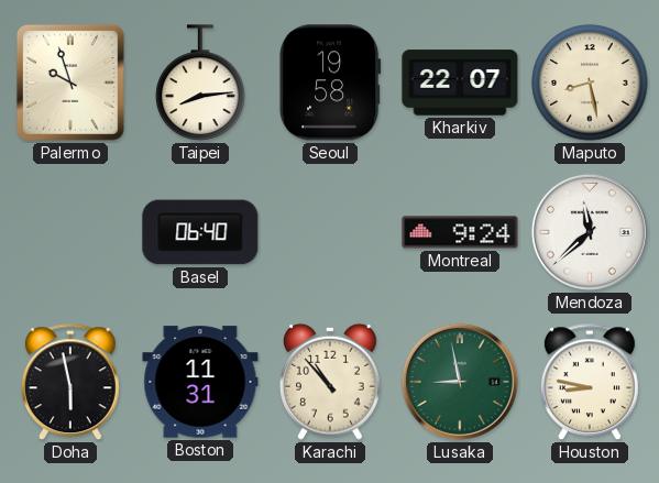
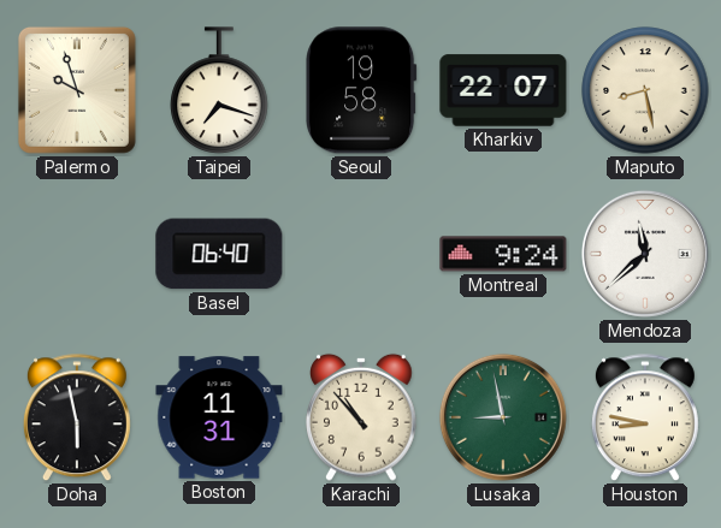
Taipei: 8:14 -> 7:18 (219, 90)
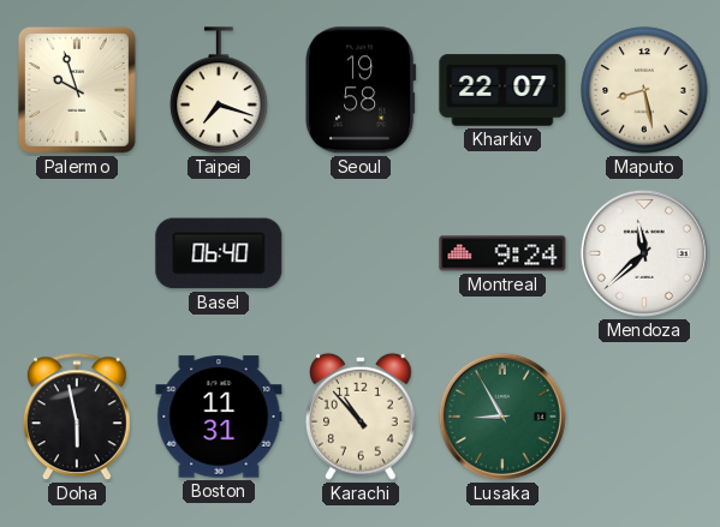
Lusaka: 8:58 -> 8:55 (502, 417)
Houston: 8:47 -> none (645, 419)
